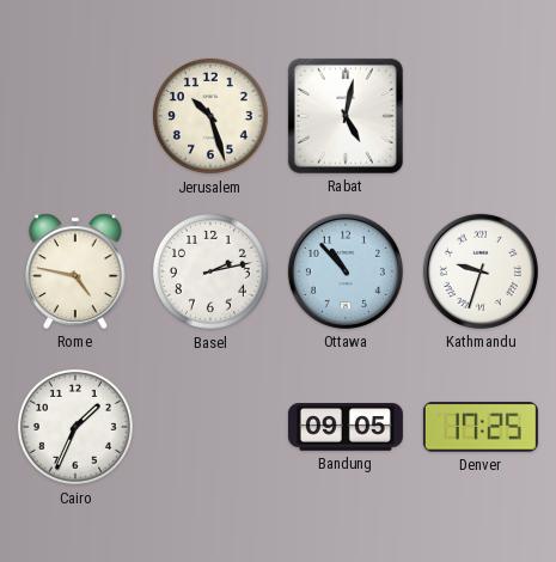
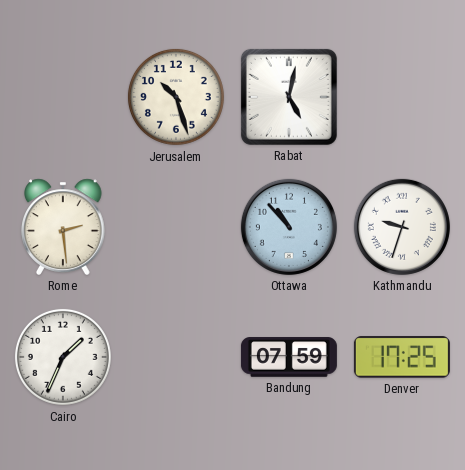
Rome: 4:47 -> 2:29 (64, 227)
Basel: 2:13 -> none (210, 271)
Bandung: 09:05 -> 07:59 (289, 357)
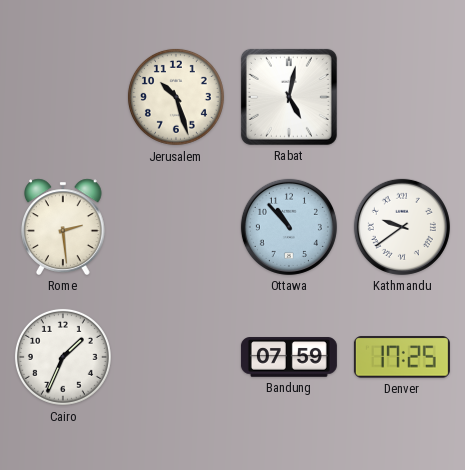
Kathmandu: 9:33 -> 9:39 (402, 227)
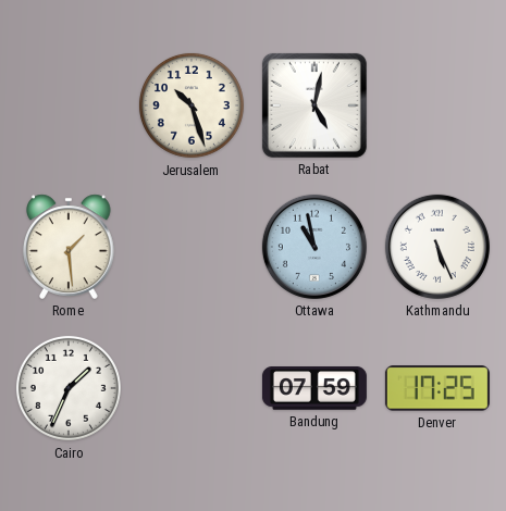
Rome: 2:29 -> 1:29 (70, 247)
Ottawa: 10:53 -> 10:58 (314, 247)
Kathmandu: 9:39 -> 5:26 (437, 247)
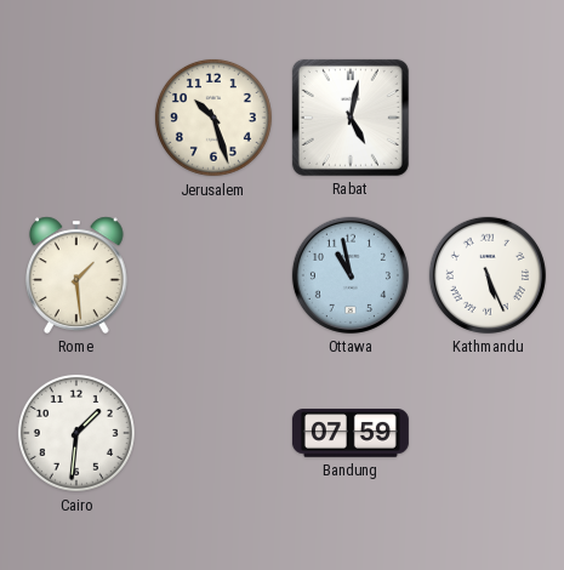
Cairo: 1:34 -> 1:31 (76, 433)
Denver: 17:25 -> none (437, 388)
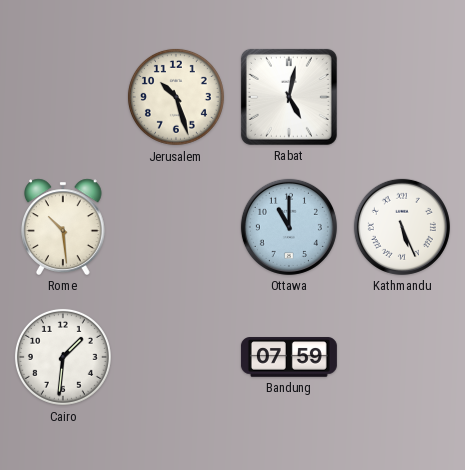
Rome: 1:29 -> 10:29 (64, 227)
Ottawa: 10:58 -> 11:00 (289, 227)
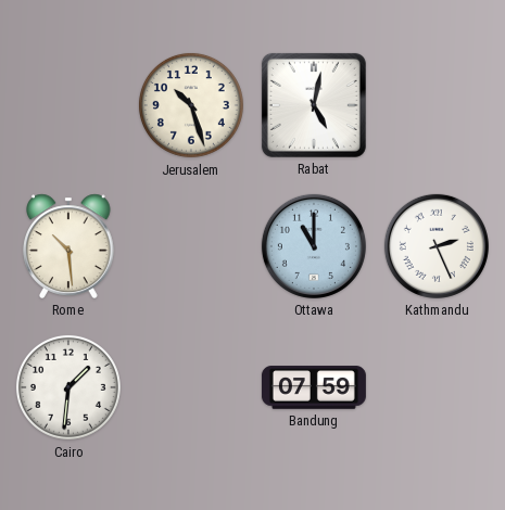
Kathmandu: 5:26 -> 2:26 (437, 246)
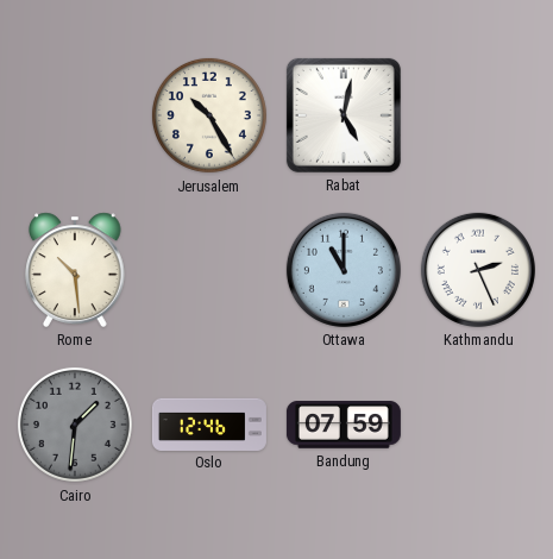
Jerusalem: 10:27 -> 10:25 (209, 115)
Cairo dial: white -> grey (75, 425)
Oslo: none -> 12:46 (209, 423)
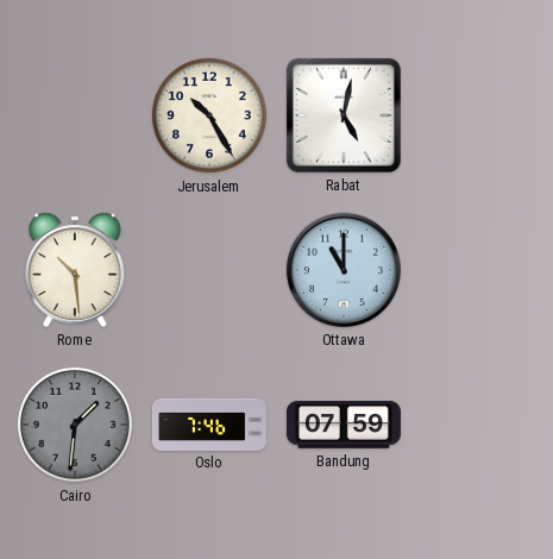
Kathmandu: 2:26 -> none (478, 270)
Oslo: 12:46 -> 7:46 (209, 423)
